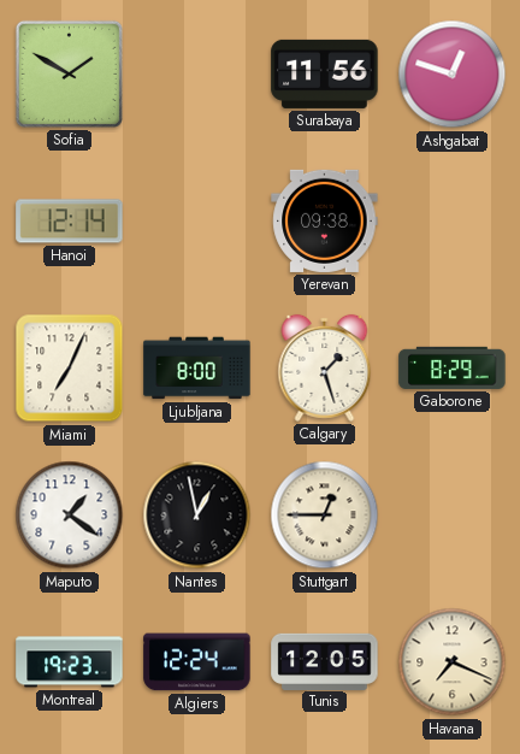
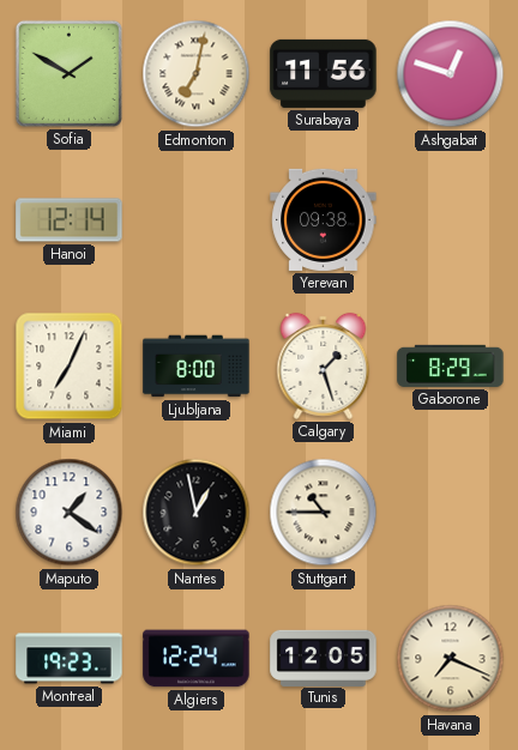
Edmonton: none -> 7:02 (197, 74)
Stuttgart: 12:45 -> 10:45 (324, 513)
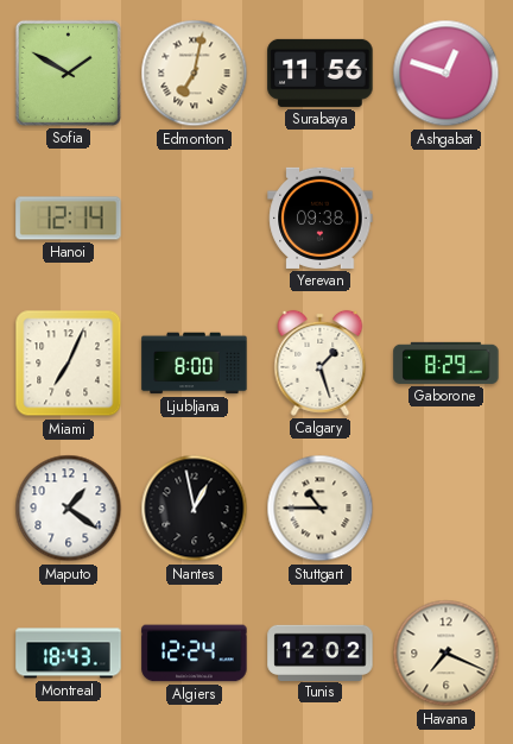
Montreal: 19:23 -> 18:43 (69, 654)
Tunis: 12:05 -> 12:02 (321, 652)
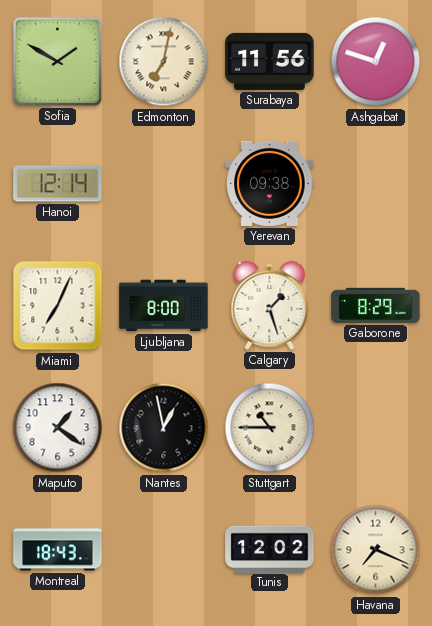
Algiers: 12:24 -> none (195, 654)
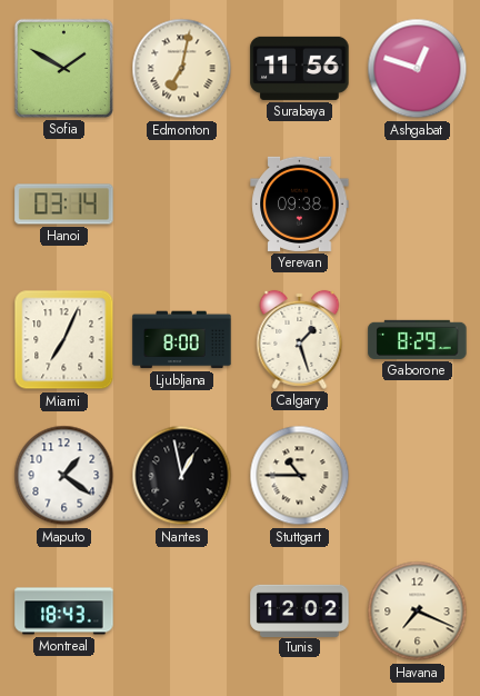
Hanoi: 12:14 -> 03:14 (64, 205)
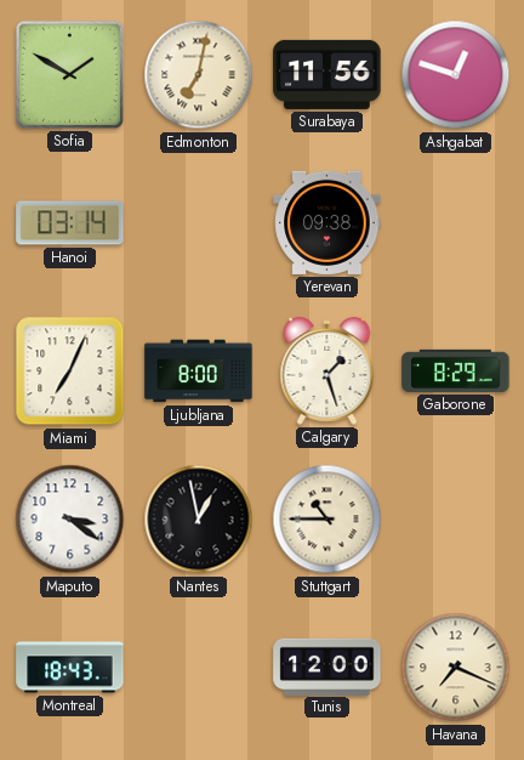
Maputo: 1:21 -> 3:21 (70, 520)
Tunis: 12:02 -> 12:00 (327, 667)
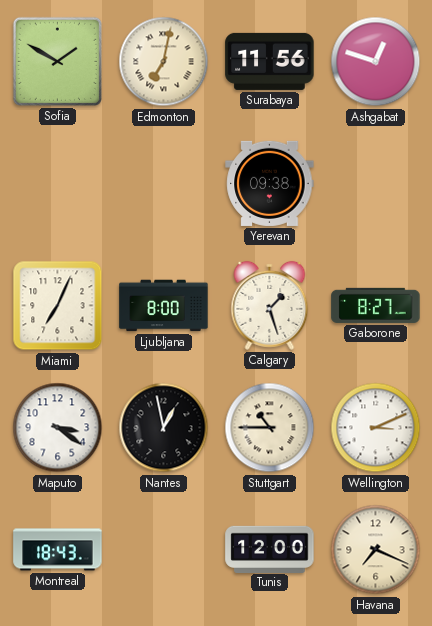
Hanoi: 03:14 -> none (70, 223)
Gaborone: 8:29 -> 8:27 (376, 305)
Wellington: none -> 3:11 (376, 428)
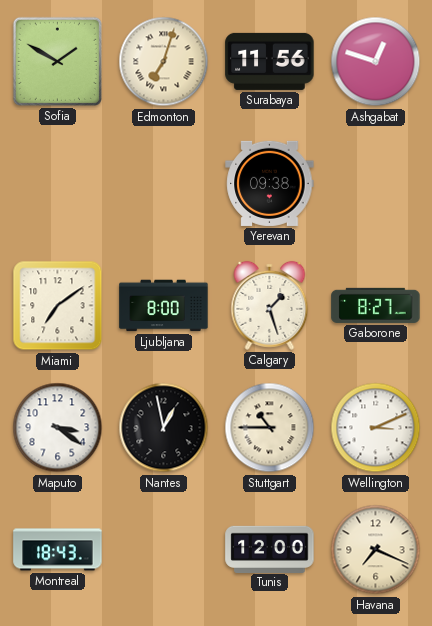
Edmonton: 7:02 -> 7:03 (164, 62)
Miami: 7:04 -> 7:09 (58, 306)
